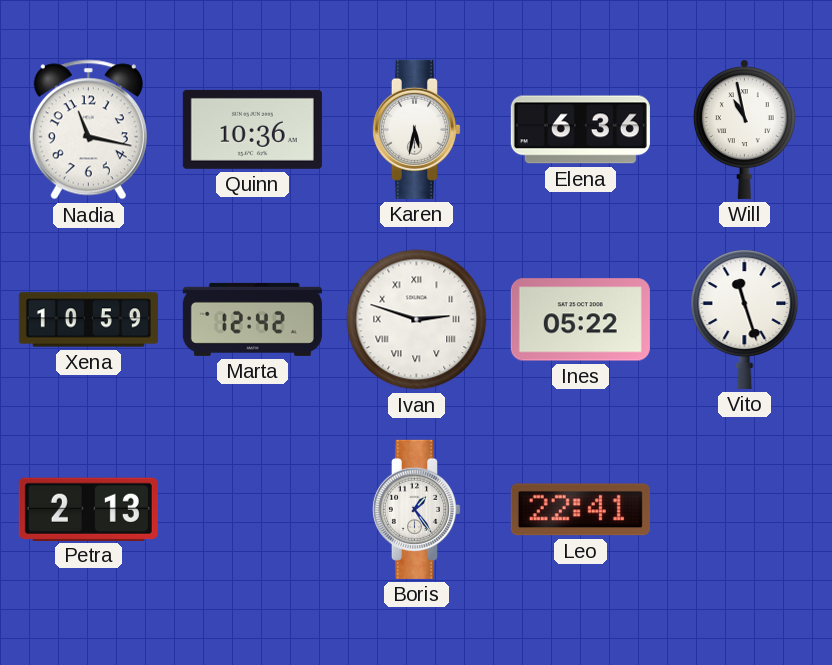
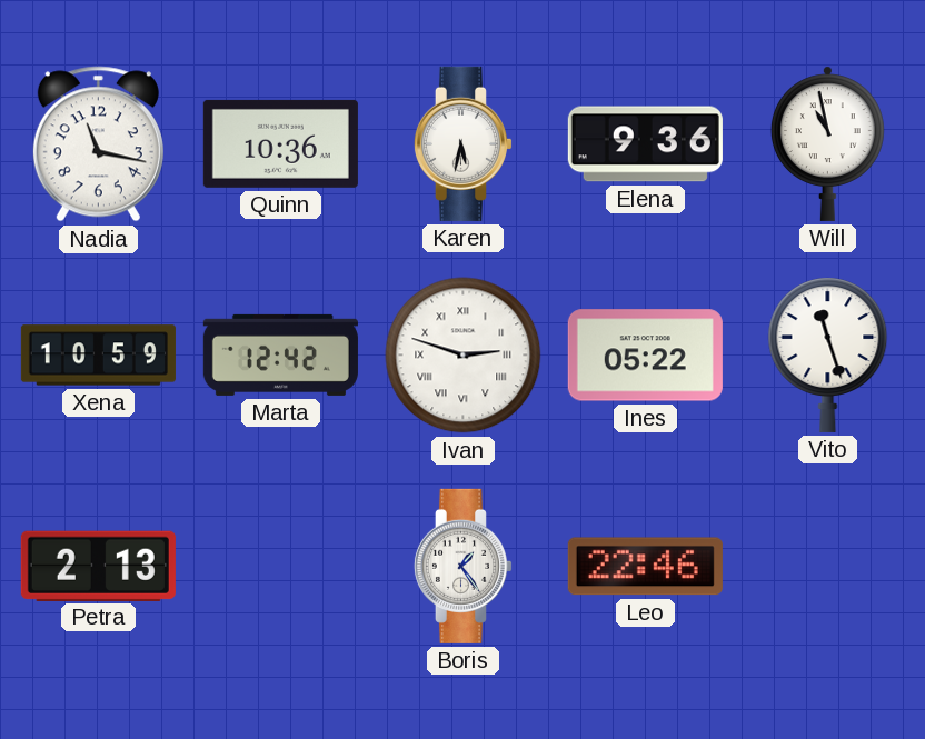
Elena: 6:36 -> 9:36 (645, 144)
Leo: 22:41 -> 22:46 (645, 567)
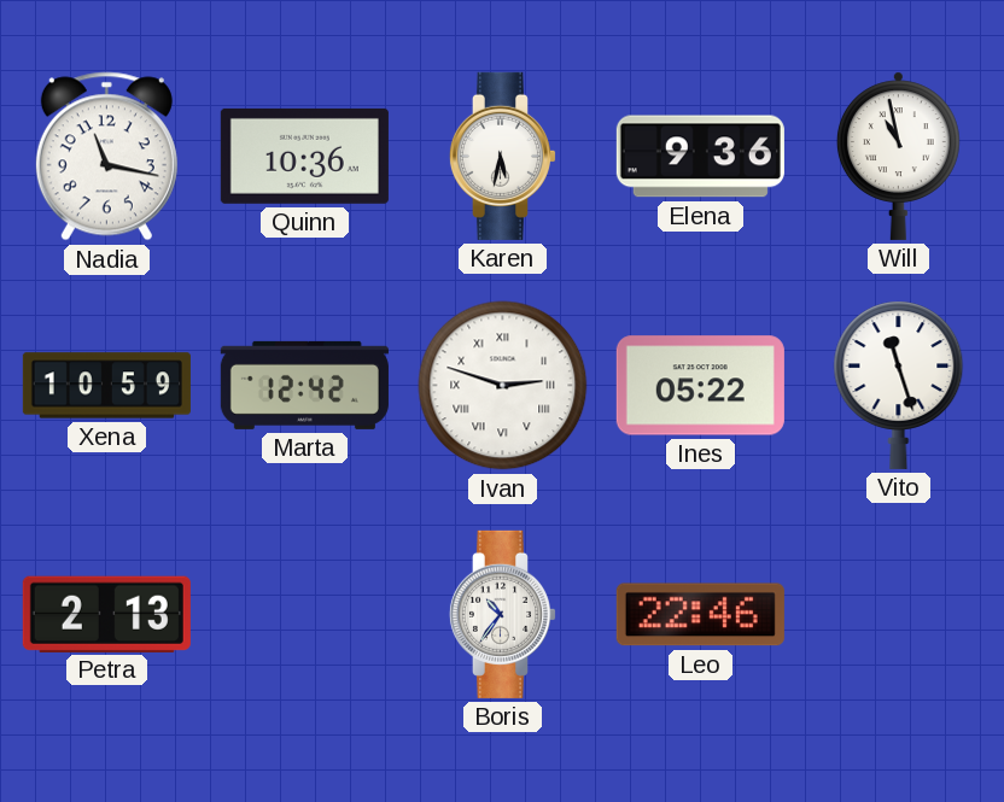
Boris: 1:24 -> 10:36 (502, 614)
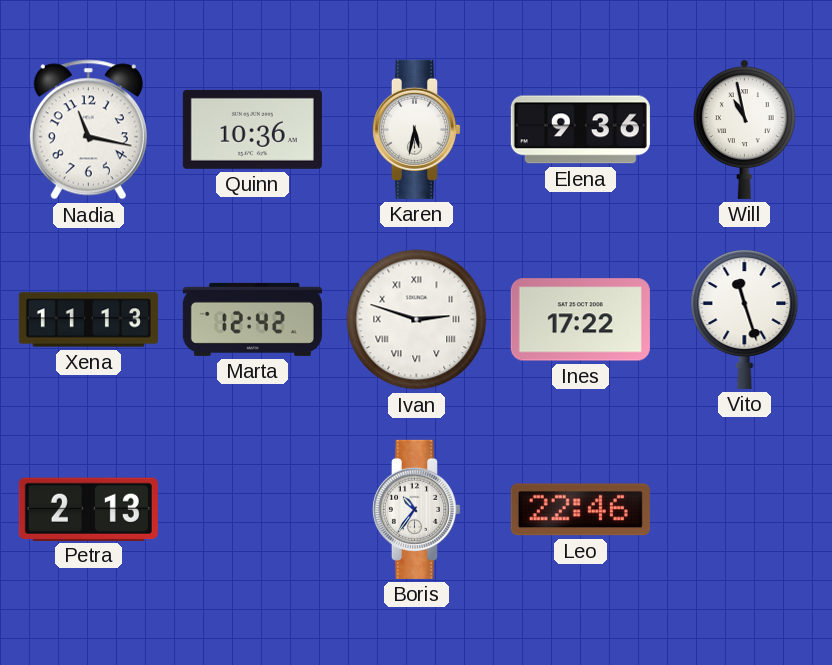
Xena: 10:59 -> 11:13 (88, 320)
Ines: 05:22 -> 17:22 (580, 320)
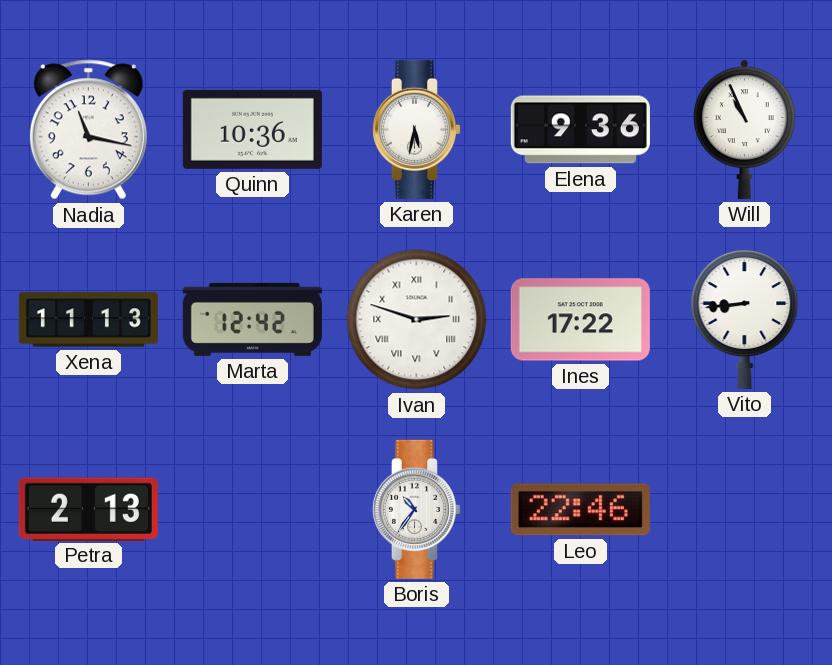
Will: 10:58 -> 10:56 (744, 129)
Vito: 11:27 -> 8:44 (745, 319)
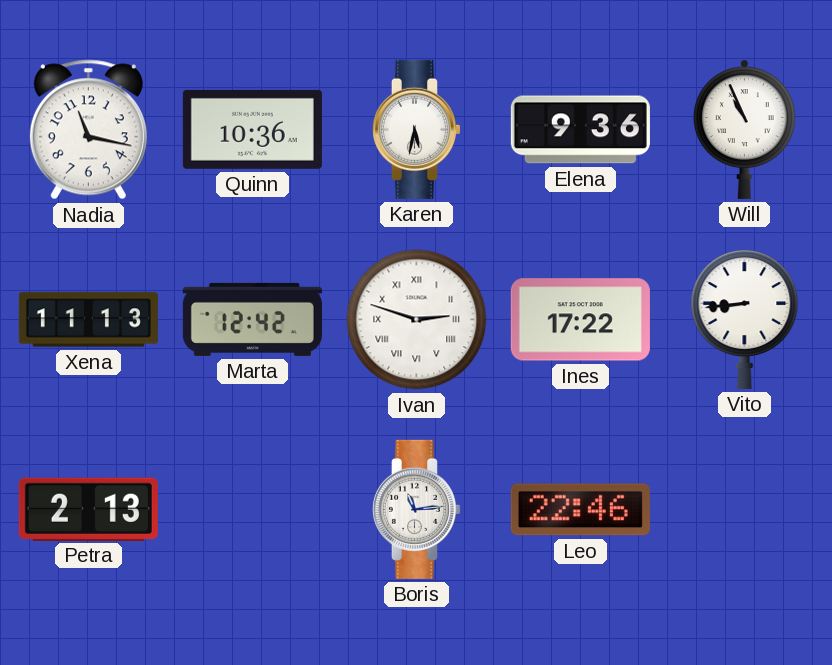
Boris: 10:36 -> 11:14 (416, 509)
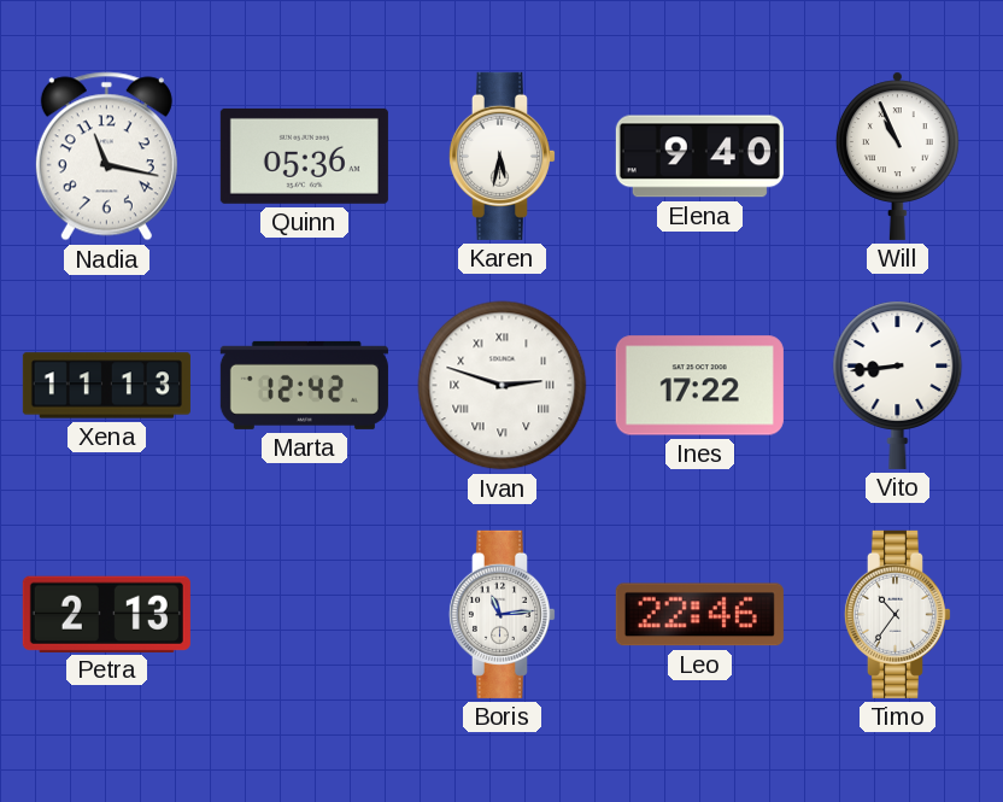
Quinn: 10:36 -> 05:36 (304, 156)
Elena: 9:36 -> 9:40 (699, 157)
Timo: none -> 10:36 (897, 614)
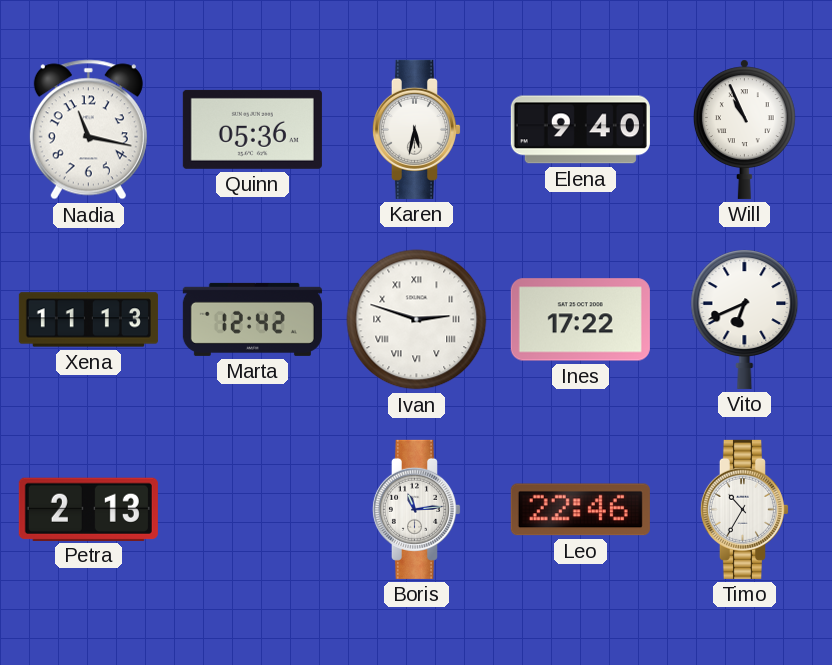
Vito: 8:44 -> 6:41 (745, 319)
Timo: 10:36 -> 10:35 (744, 509)
